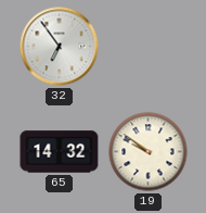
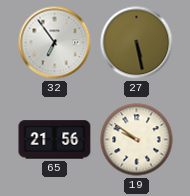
27: none -> 5:28 (137, 43)
65: 14:32 -> 21:56 (55, 140)
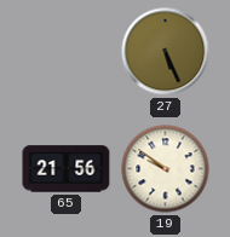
32: 6:54 -> none (55, 43)
27: 5:28 -> 5:26 (166, 52)
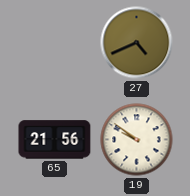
27: 5:26 -> 4:41 (137, 43)
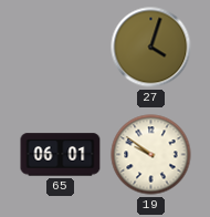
27: 4:41 -> 4:03 (151, 48)
65: 21:56 -> 06:01 (61, 155)
